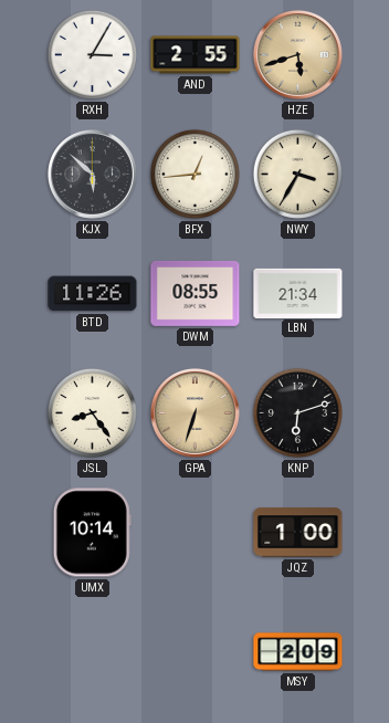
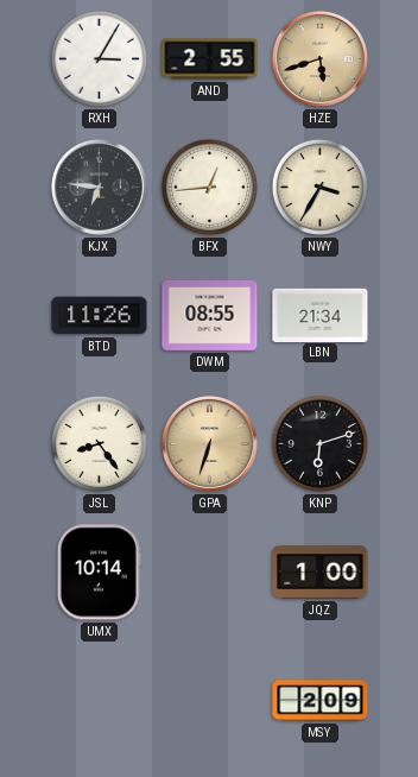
KJX: 5:52 -> 6:46 (99, 187)
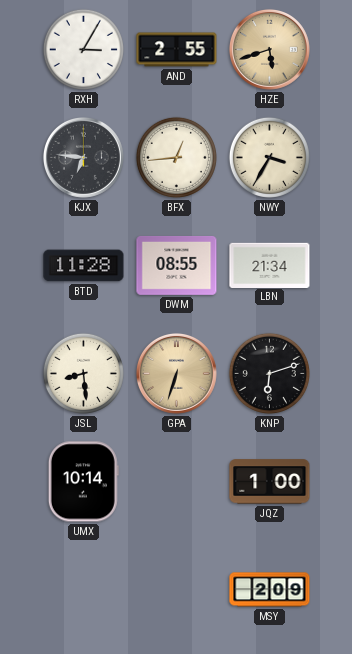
BTD: 11:26 -> 11:28 (84, 266)
JSL: 8:24 -> 8:29 (83, 373)
